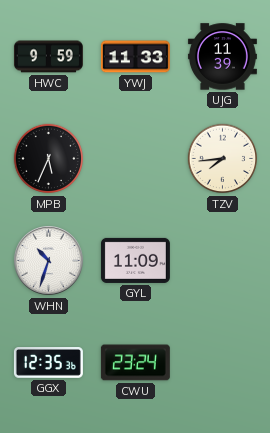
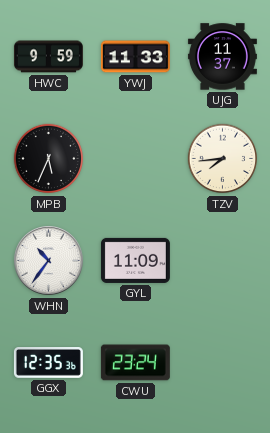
UJG: 11:39 -> 11:37 (222, 57)
WHN: 10:33 -> 10:36 (49, 261)
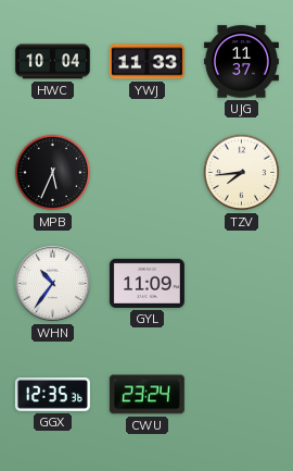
HWC: 9:59 -> 10:04 (52, 62)
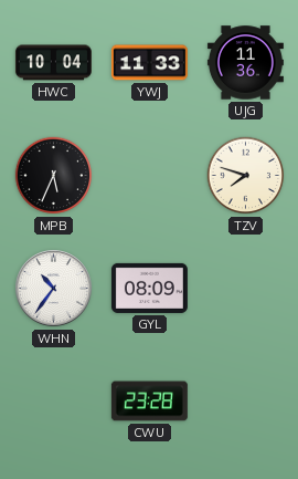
UJG: 11:37 -> 11:36 (245, 63)
TZV: 7:44 -> 7:48 (246, 176)
GYL: 11:09 -> 08:09 (149, 288)
GGX: 12:35 -> none (52, 395)
CWU: 23:24 -> 23:28 (149, 402)
